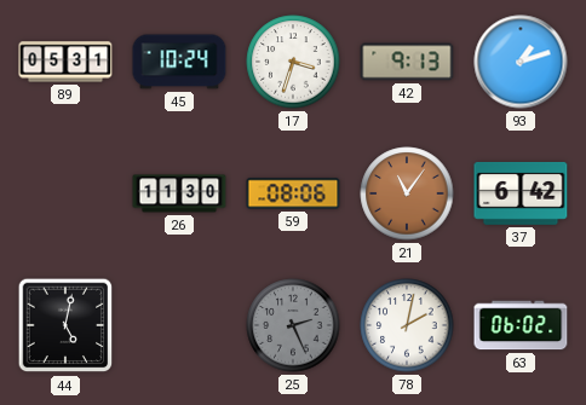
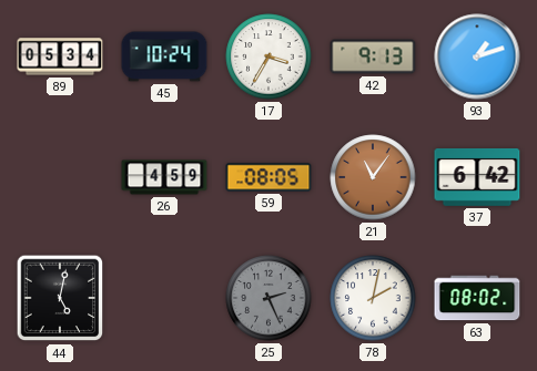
89: 05:31 -> 05:34 (60, 56)
17: 3:33 -> 3:35 (268, 56)
26: 11:30 -> 4:59 (164, 177)
59: 08:06 -> 08:05 (268, 177)
63: 06:02 -> 08:02 (477, 298)
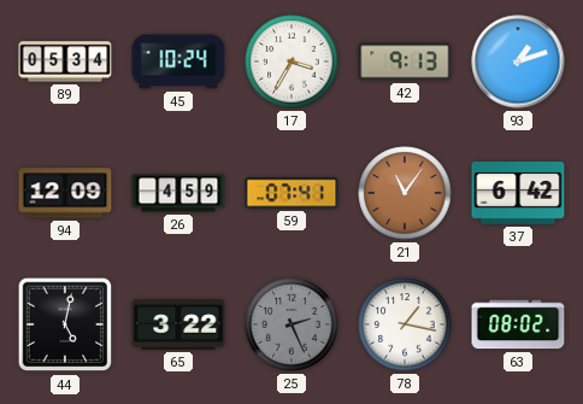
94: none -> 12:09 (65, 193)
59: 08:05 -> 07:41 (291, 193)
65: none -> 3:22 (178, 324)
78: 2:02 -> 1:17 (405, 324)
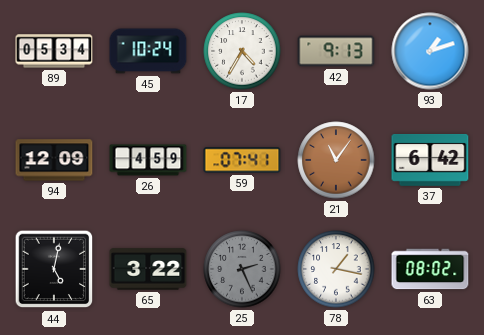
17: 3:35 -> 4:35 (242, 51)
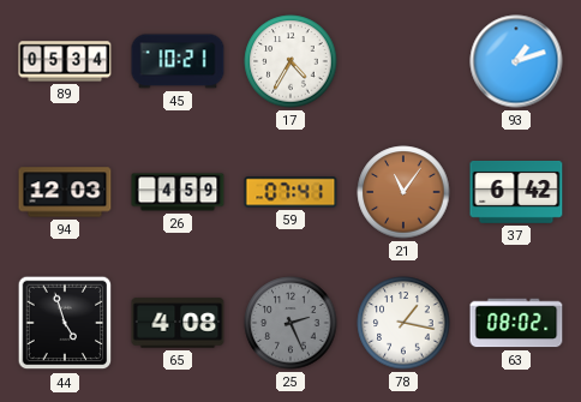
45: 10:24 -> 10:21 (178, 61)
42: 9:13 -> none (336, 51)
94: 12:09 -> 12:03 (65, 192)
44: 5:02 -> 4:57 (65, 323)
65: 3:22 -> 4:08 (178, 323)
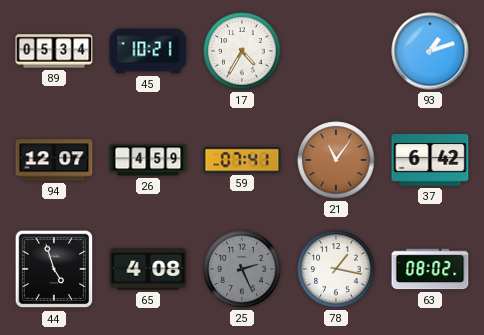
94: 12:03 -> 12:07 (54, 160)
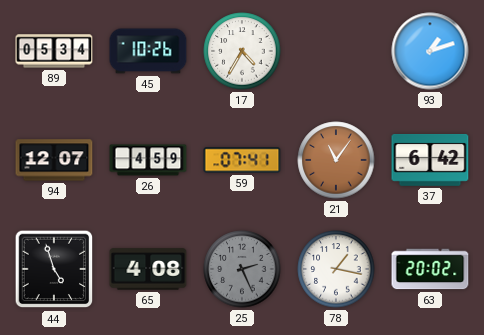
45: 10:21 -> 10:26 (148, 51)
63: 08:02 -> 20:02 (430, 269)
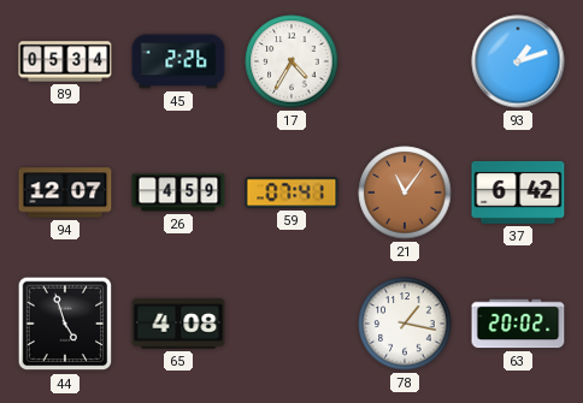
45: 10:26 -> 2:26 (178, 61)
25: 2:26 -> none (242, 269)
